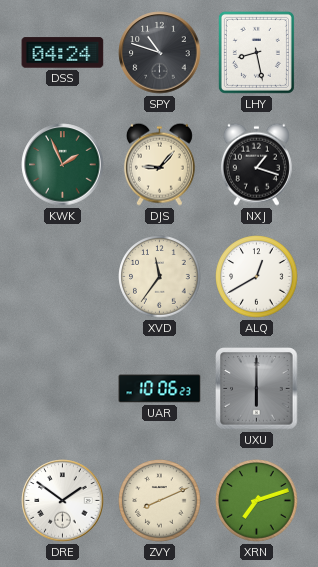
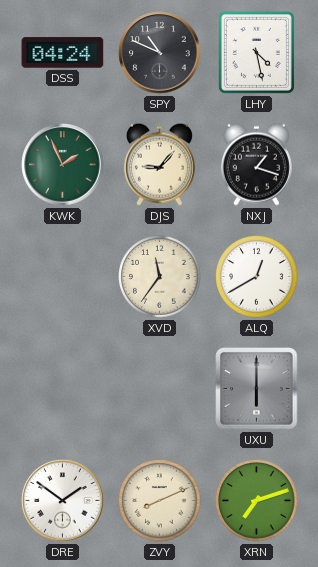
SPY: 10:48 -> 10:49 (160, 53)
LHY: 8:28 -> 4:28 (256, 52)
UAR: 10:06 -> none (160, 389)
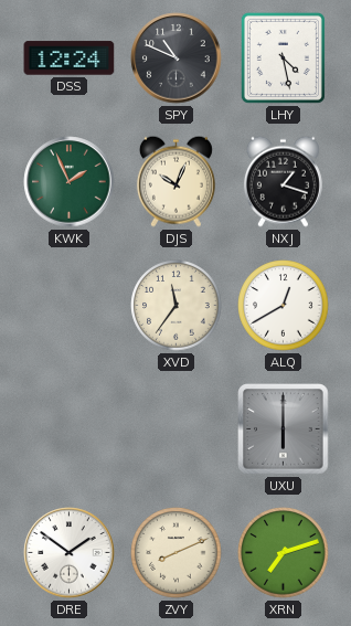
DSS: 04:24 -> 12:24 (70, 59)
DJS: 9:07 -> 10:04 (175, 181)
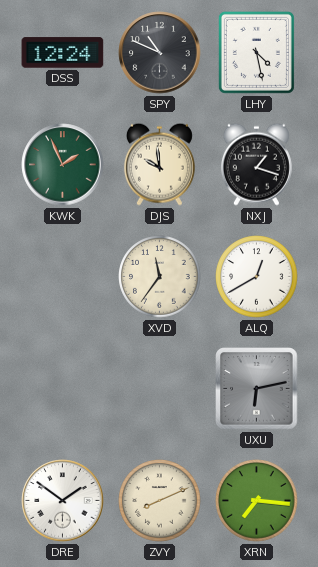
DJS: 10:04 -> 9:59 (159, 164)
UXU: 6:00 -> 6:13 (257, 389)
XRN: 7:12 -> 7:16 (257, 501)
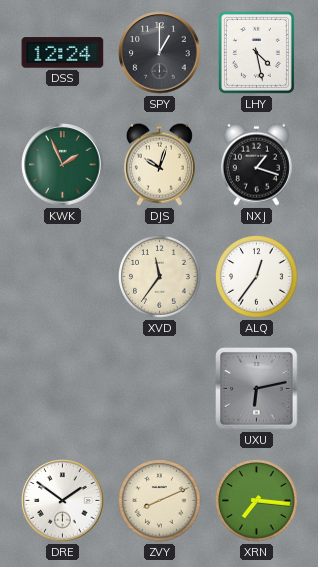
SPY: 10:49 -> 1:00 (160, 53)
DJS: 9:59 -> 10:03 (159, 164)
ALQ: 12:40 -> 12:36 (257, 277)
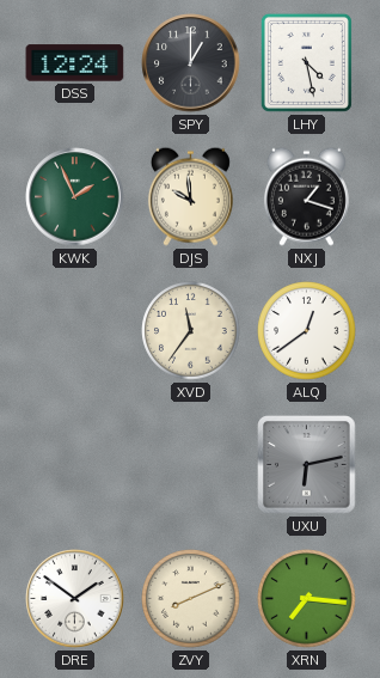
DJS: 10:03 -> 9:59 (190, 196)
ALQ: 12:36 -> 12:39 (307, 331)
